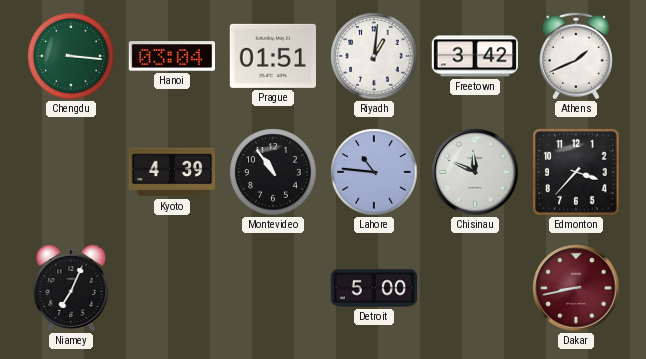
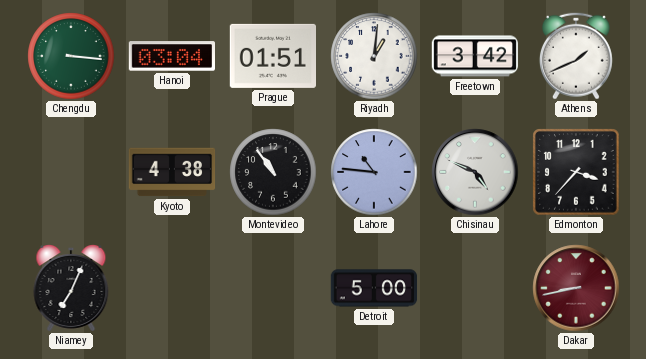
Kyoto: 4:39 -> 4:38 (172, 172)
Chisinau: 11:49 -> 4:49 (475, 172)
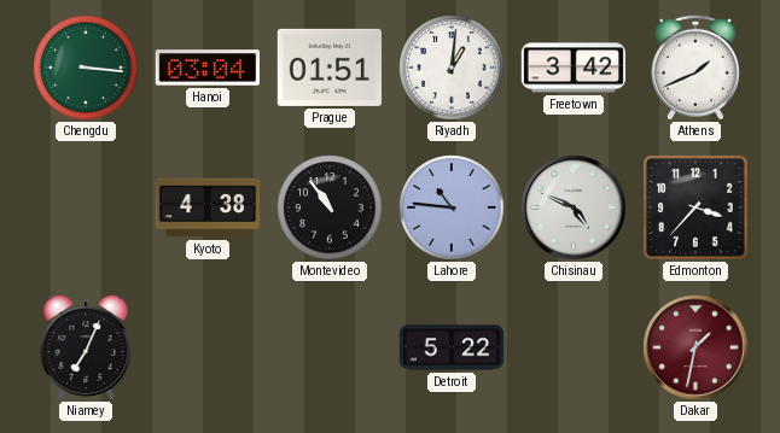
Detroit: 5:00 -> 5:22 (452, 347)
Dakar: 8:43 -> 1:32 (695, 347)
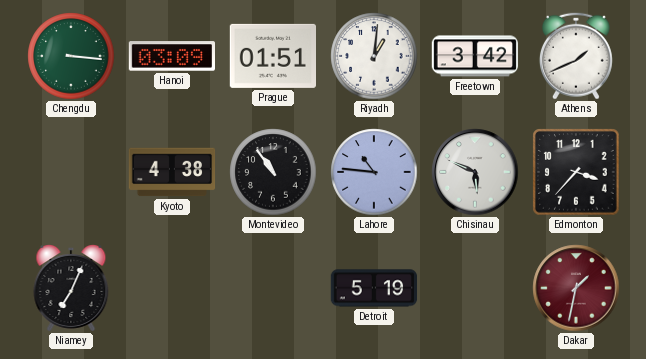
Hanoi: 03:04 -> 03:09 (171, 56)
Chisinau: 4:49 -> 5:49 (475, 172)
Detroit: 5:22 -> 5:19 (374, 288)
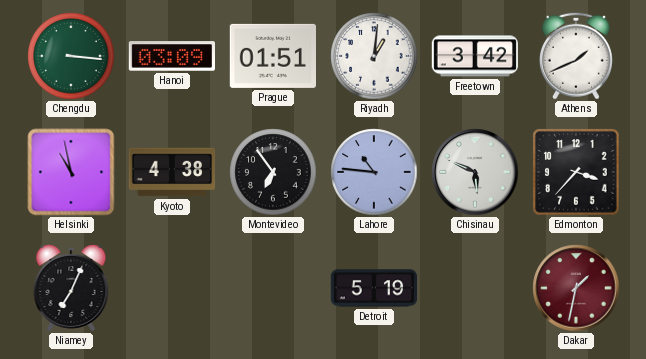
Helsinki: none -> 10:58 (71, 172)
Montevideo: 10:54 -> 6:54 (273, 172)
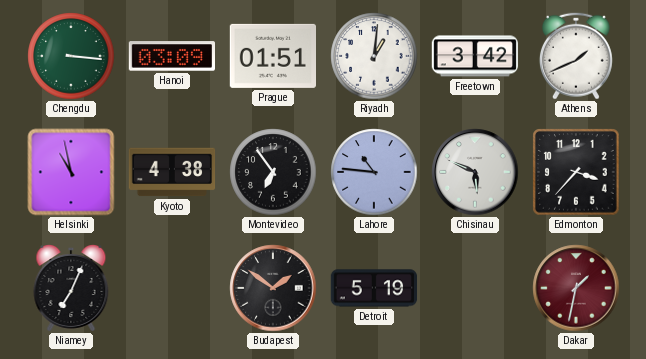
Budapest: none -> 1:51 (273, 288)
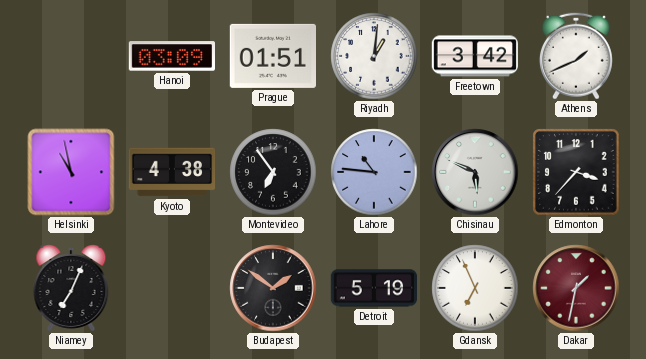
Chengdu: 3:16 -> none (71, 56)
Gdansk: none -> 6:56 (475, 288)
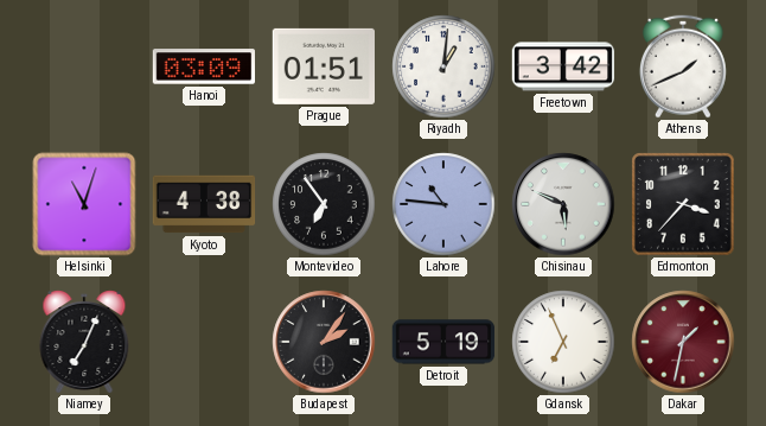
Helsinki: 10:58 -> 11:03 (84, 204)
Budapest: 1:51 -> 2:06 (324, 342)
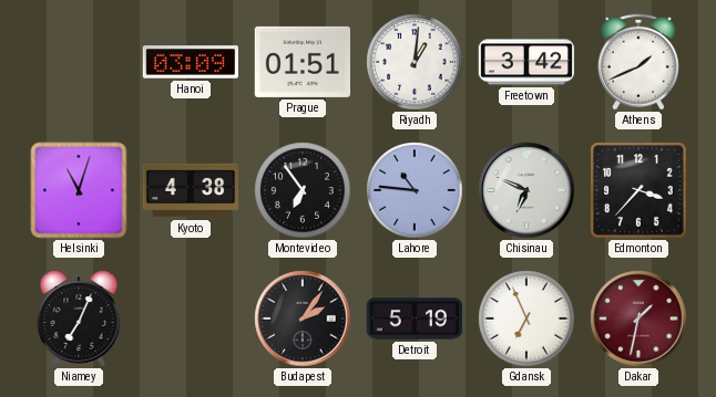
Chisinau: 5:49 -> 6:49 (526, 190)
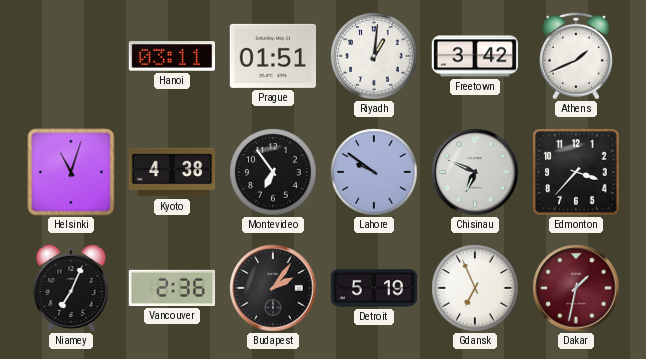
Hanoi: 03:09 -> 03:11 (171, 56)
Lahore: 10:46 -> 9:51 (374, 172)
Vancouver: none -> 2:36 (172, 288)
